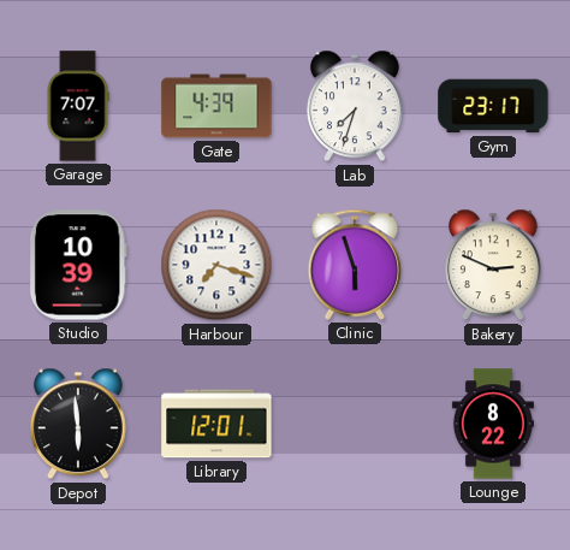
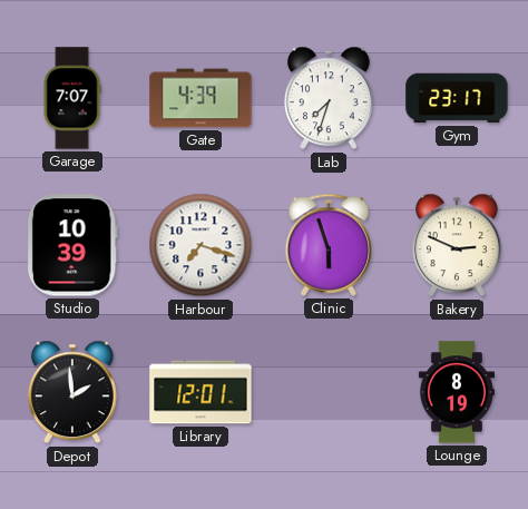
Depot: 5:59 -> 1:59 (72, 392)
Lounge: 8:22 -> 8:19 (457, 392)
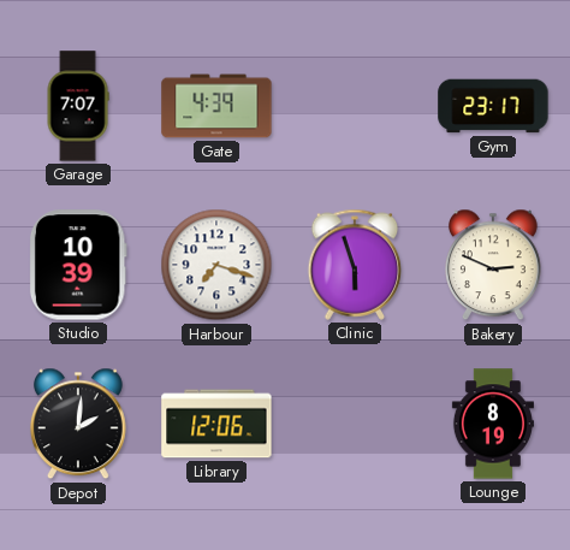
Lab: 7:33 -> none (329, 98)
Depot: 1:59 -> 2:01 (78, 424)
Library: 12:01 -> 12:06 (216, 424)
